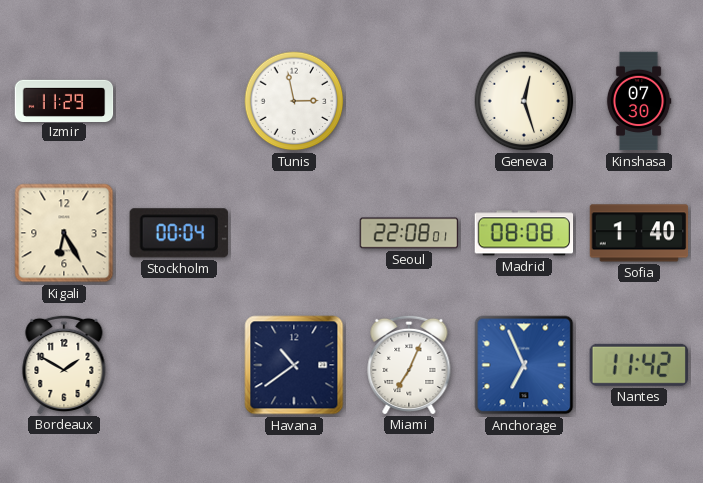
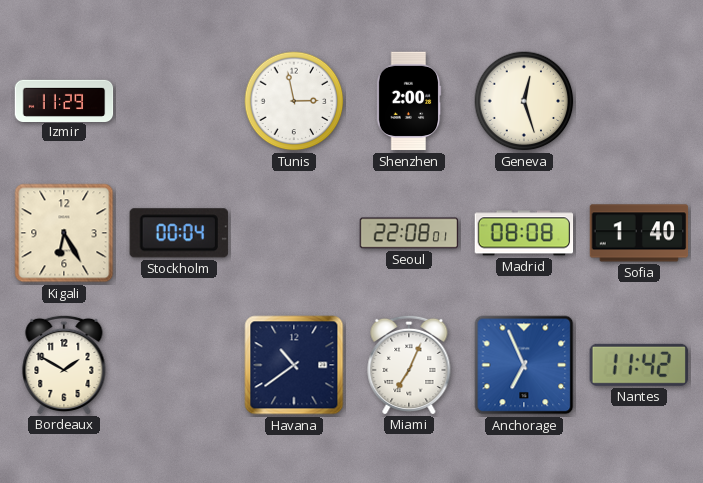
Shenzhen: none -> 2:00 (409, 101)
Kinshasa: 07:30 -> none (639, 101)
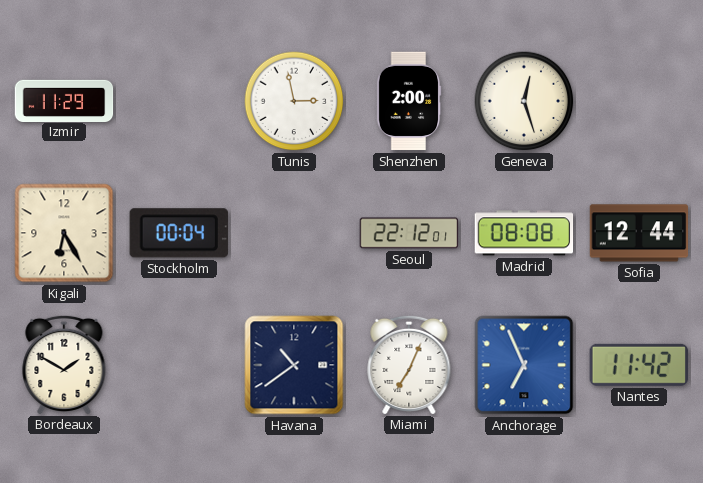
Seoul: 22:08 -> 22:12 (409, 233)
Sofia: 1:40 -> 12:44 (639, 233)
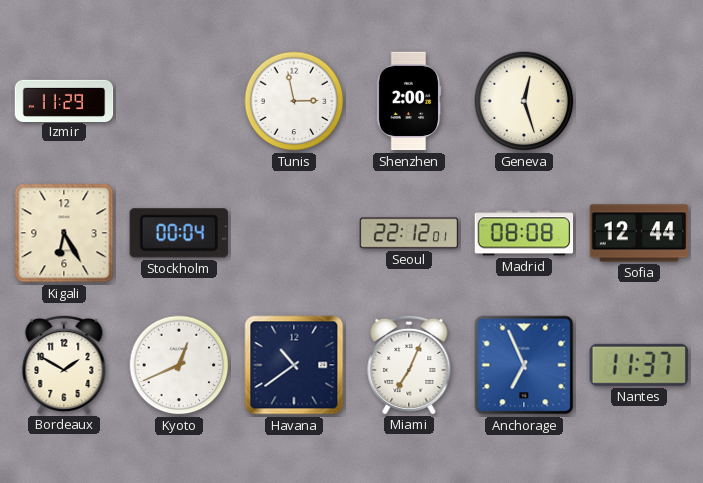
Kyoto: none -> 12:41 (179, 365)
Nantes: 11:42 -> 11:37 (639, 365)
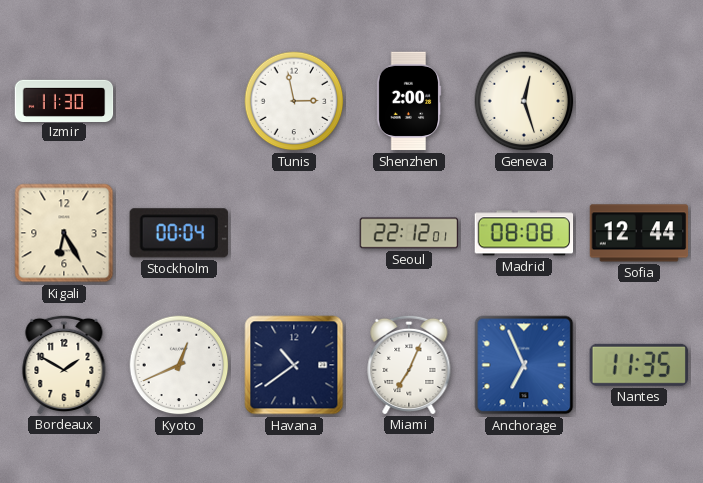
Izmir: 11:29 -> 11:30 (64, 100)
Nantes: 11:37 -> 11:35 (639, 365)
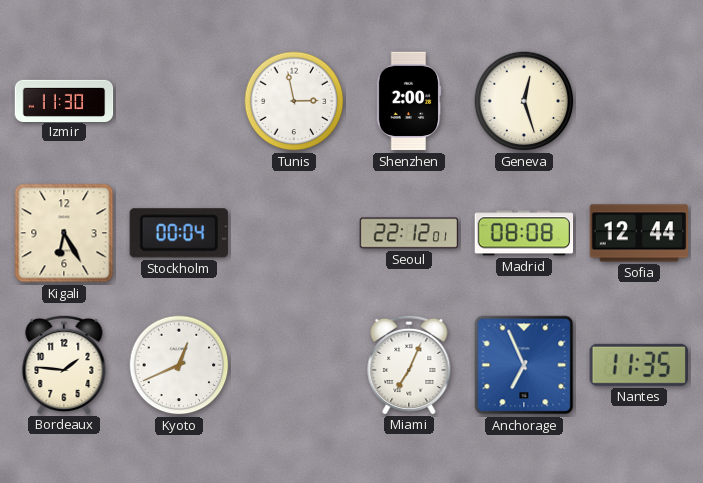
Bordeaux: 1:50 -> 1:46 (64, 364)
Havana: 10:39 -> none (294, 365)
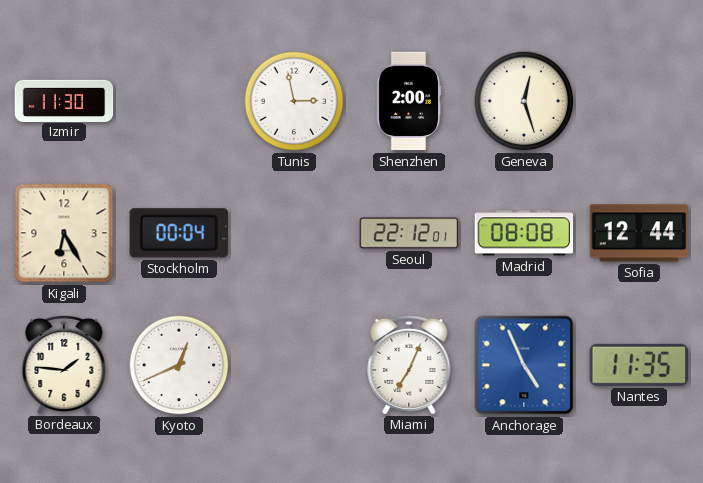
Anchorage: 6:56 -> 4:56 (524, 365)
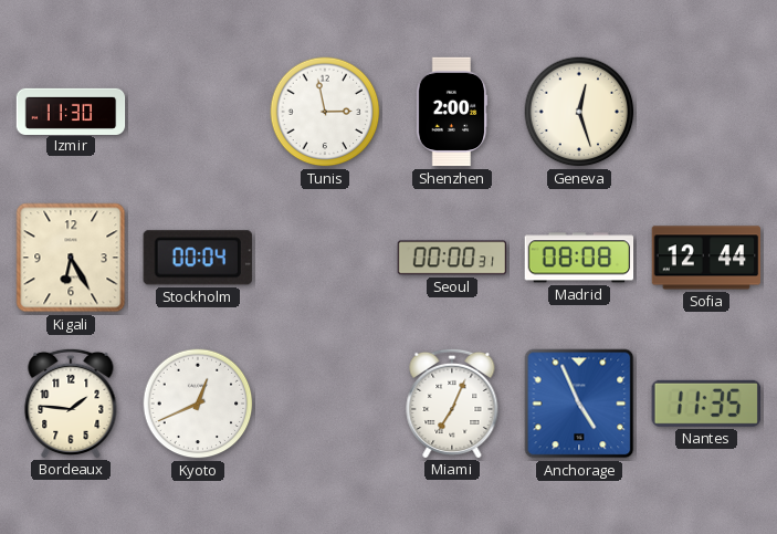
Seoul: 22:12 -> 00:00 (452, 258)
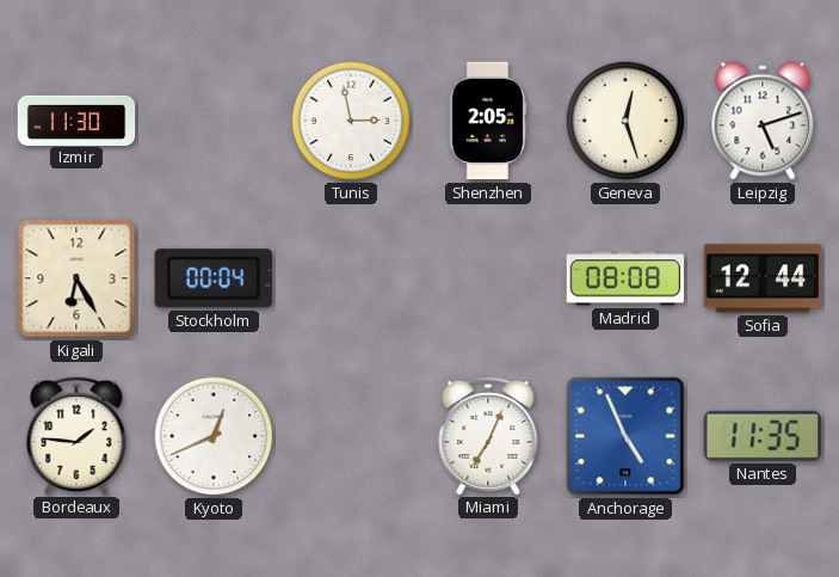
Shenzhen: 2:00 -> 2:05 (488, 121)
Leipzig: none -> 5:12 (763, 121)
Seoul: 00:00 -> none (452, 258)
